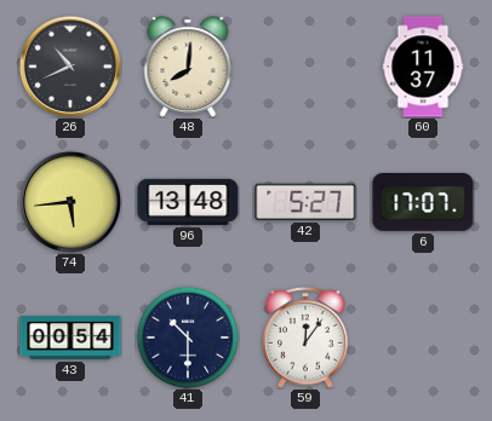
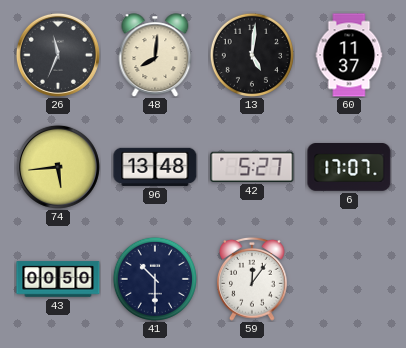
26: 10:41 -> 11:34 (58, 55)
13: none -> 5:01 (252, 55)
43: 00:54 -> 00:50 (58, 279)
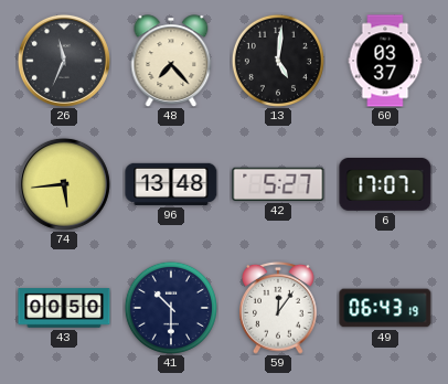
48: 8:01 -> 7:23 (171, 61)
60: 11:37 -> 03:37 (385, 61)
49: none -> 06:43 (385, 308)
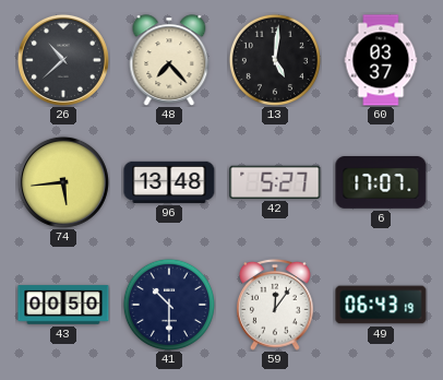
26: 11:34 -> 10:38 (63, 60)
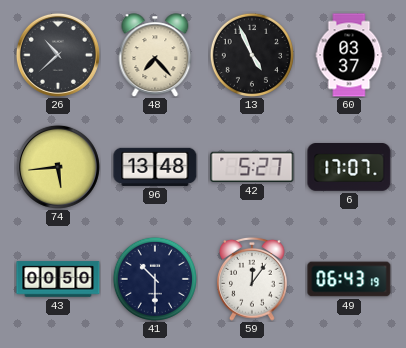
13: 5:01 -> 4:56 (252, 55)
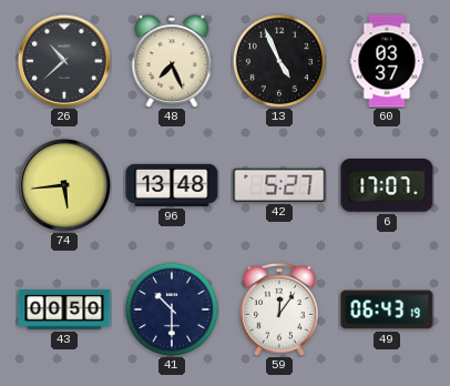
48: 7:23 -> 7:26 (172, 61)
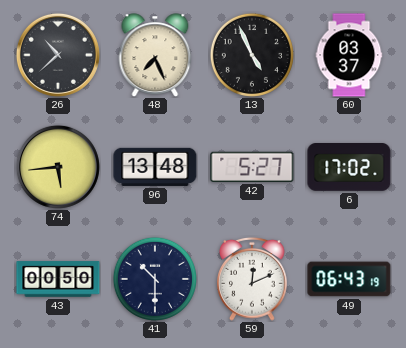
6: 17:07 -> 17:02 (349, 168)
59: 12:06 -> 12:11 (253, 279)
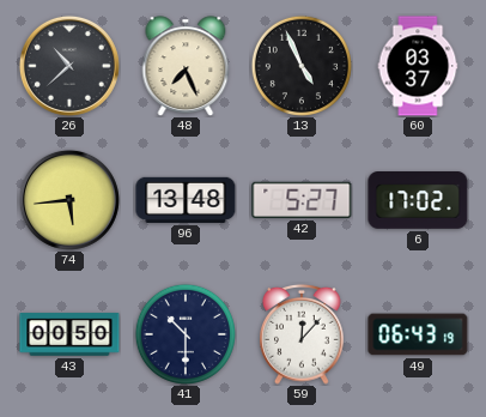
59: 12:11 -> 12:07 (303, 334)
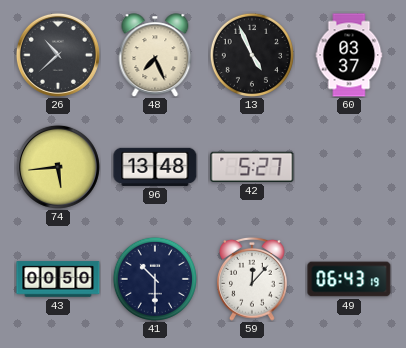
6: 17:02 -> none (418, 201)
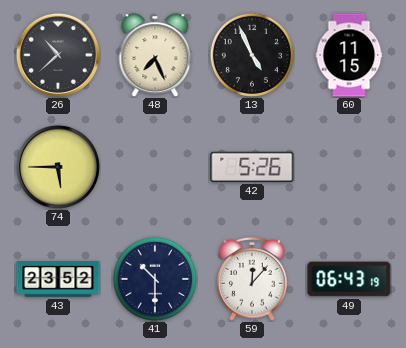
60: 03:37 -> 11:15 (349, 55)
74: 5:44 -> 5:45 (58, 167)
96: 13:48 -> none (155, 167)
42: 5:27 -> 5:26 (252, 167)
43: 00:50 -> 23:52 (58, 279)
